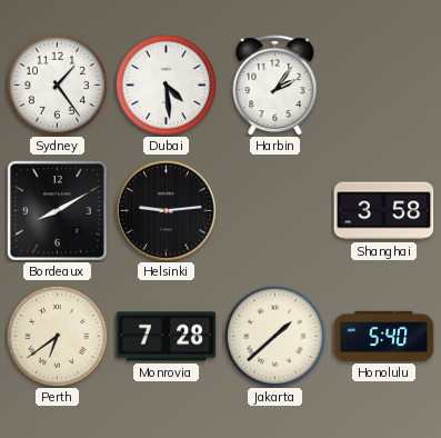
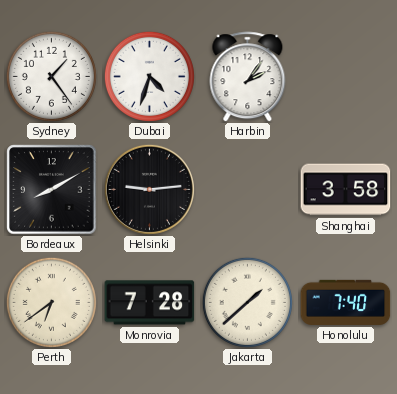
Dubai: 4:29 -> 4:33 (149, 76)
Honolulu: 5:40 -> 7:40 (346, 302)
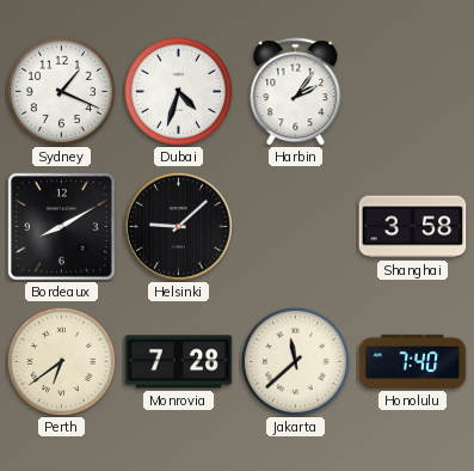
Sydney: 1:24 -> 1:19 (61, 91)
Helsinki: 9:14 -> 9:08 (178, 226)
Jakarta: 1:38 -> 11:38 (295, 361)
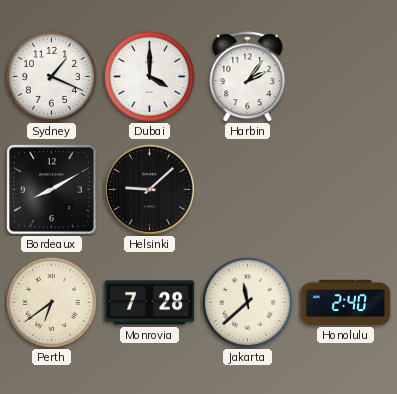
Dubai: 4:33 -> 4:00 (149, 76)
Shanghai: 3:58 -> none (413, 227)
Honolulu: 7:40 -> 2:40 (346, 302)
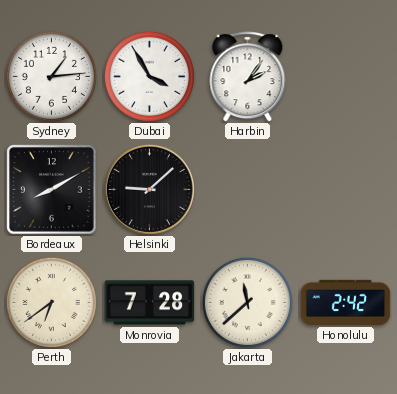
Sydney: 1:19 -> 1:14 (51, 76)
Dubai: 4:00 -> 3:55 (149, 76)
Honolulu: 2:40 -> 2:42 (346, 302)
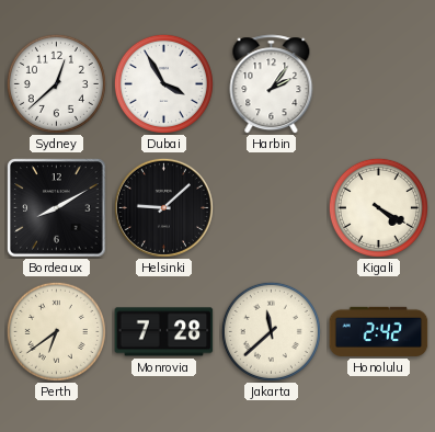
Sydney: 1:14 -> 12:38 (56, 83)
Kigali: none -> 4:20 (378, 207)
